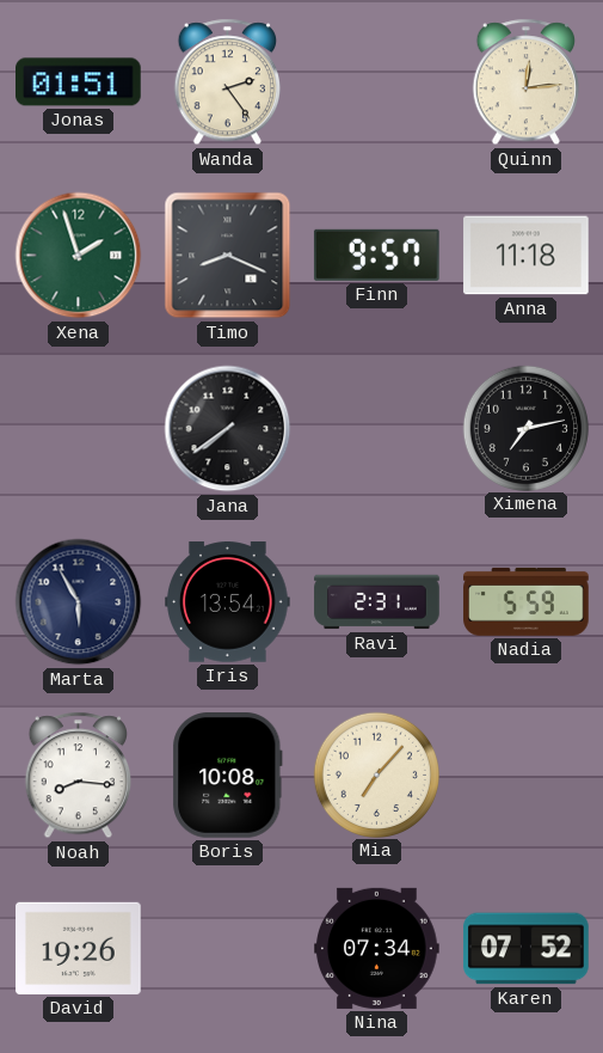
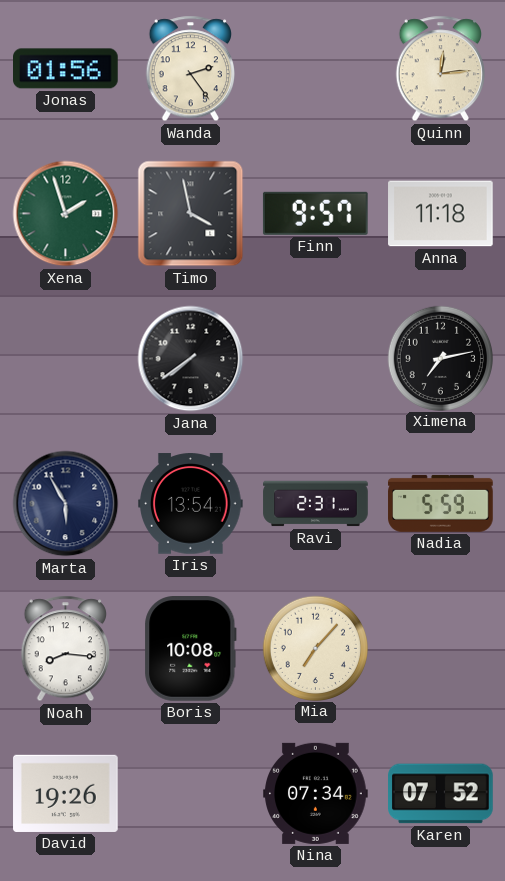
Jonas: 01:51 -> 01:56 (66, 69)
Timo: 8:19 -> 3:58 (191, 214)
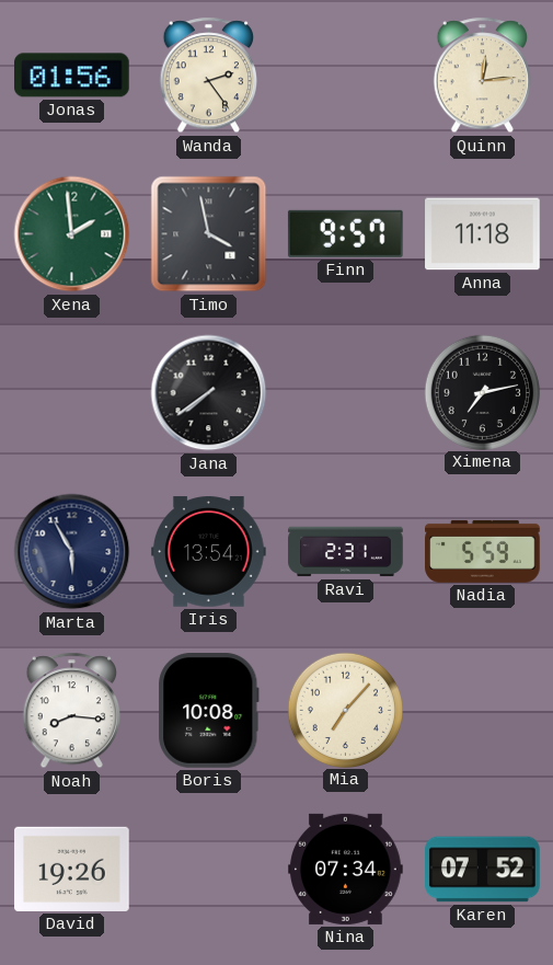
Xena: 1:57 -> 1:59 (72, 234)
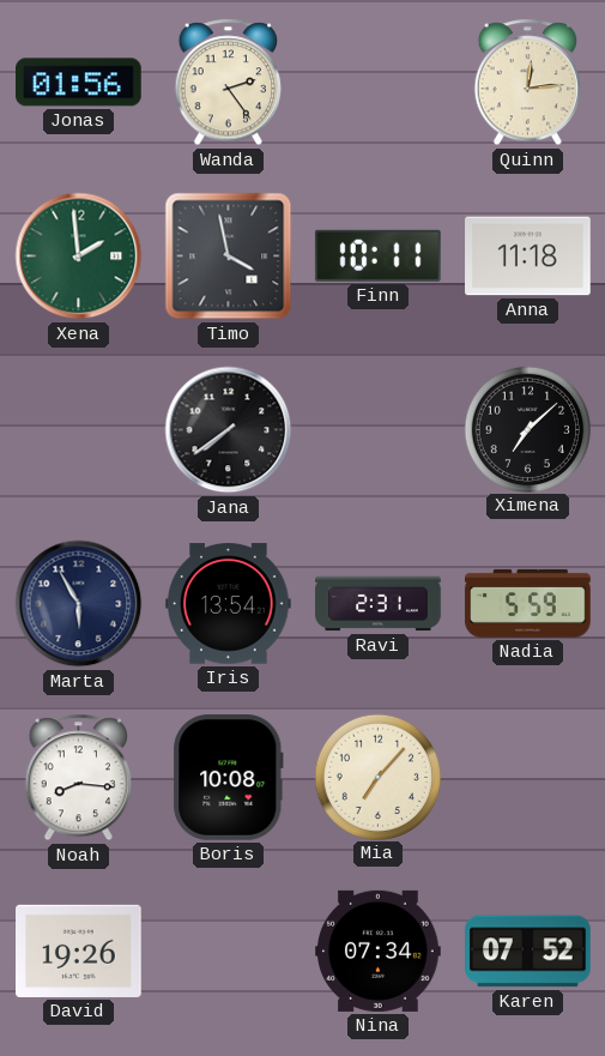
Finn: 9:57 -> 10:11 (377, 255)
Ximena: 7:13 -> 7:08 (527, 429)
